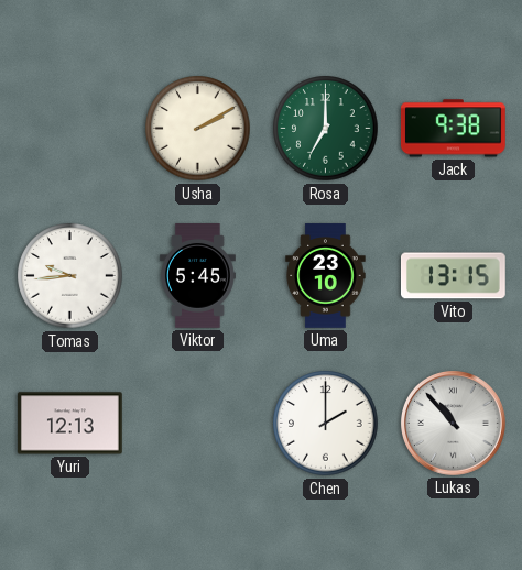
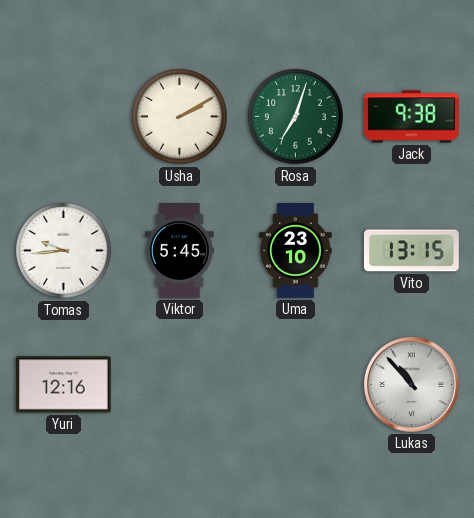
Rosa: 7:00 -> 7:03 (296, 117)
Yuri: 12:13 -> 12:16 (63, 385)
Chen: 2:00 -> none (326, 424)
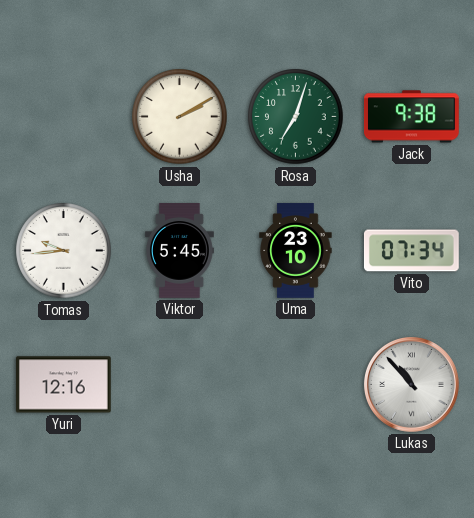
Vito: 13:15 -> 07:34 (411, 251)
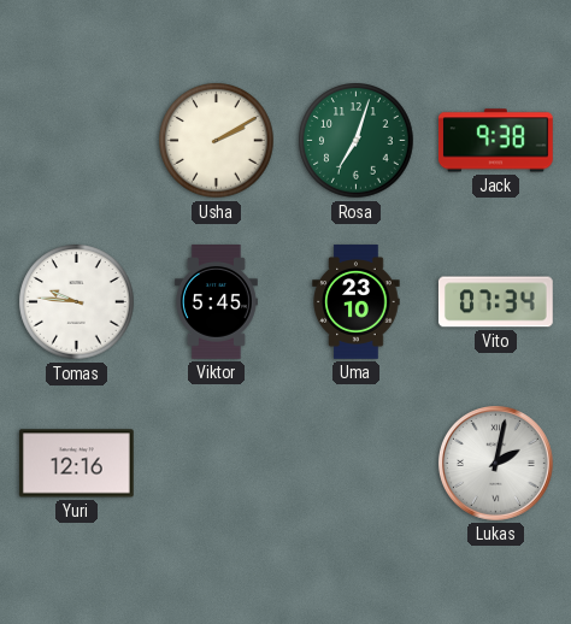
Tomas: 9:44 -> 9:46 (77, 302)
Lukas: 10:53 -> 2:02 (495, 463)
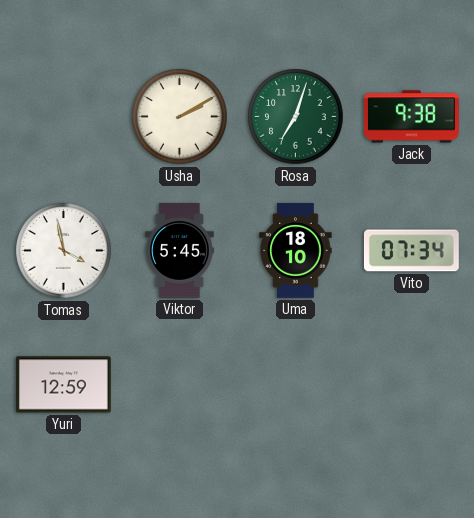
Tomas: 9:46 -> 3:58 (64, 251)
Uma: 23:10 -> 18:10 (296, 251)
Yuri: 12:16 -> 12:59 (63, 385)
Lukas: 2:02 -> none (495, 463)
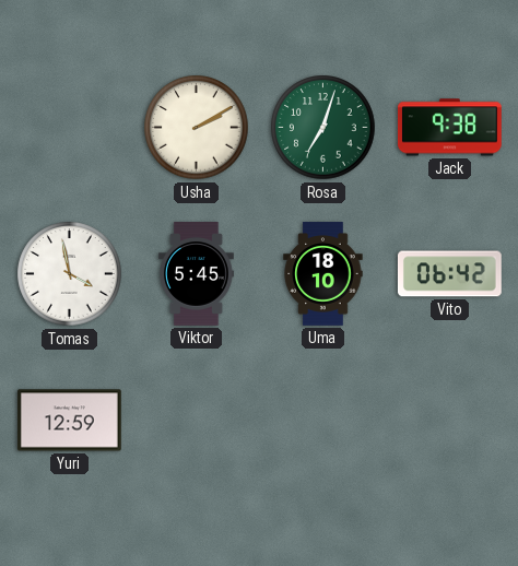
Vito: 07:34 -> 06:42 (449, 274)
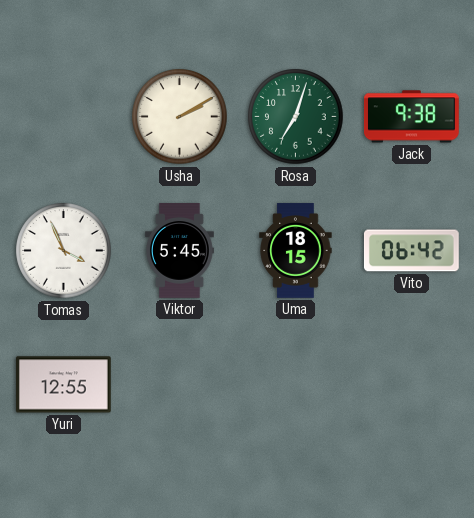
Tomas: 3:58 -> 3:56 (64, 251)
Uma: 18:10 -> 18:15 (296, 251)
Yuri: 12:59 -> 12:55 (63, 385)
